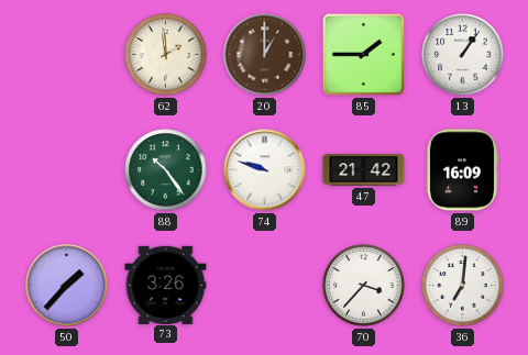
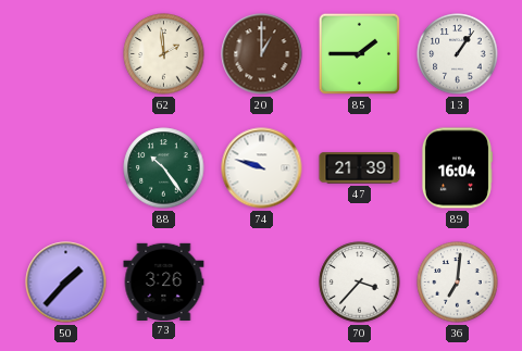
47: 21:42 -> 21:39 (360, 168)
89: 16:09 -> 16:04 (457, 168)
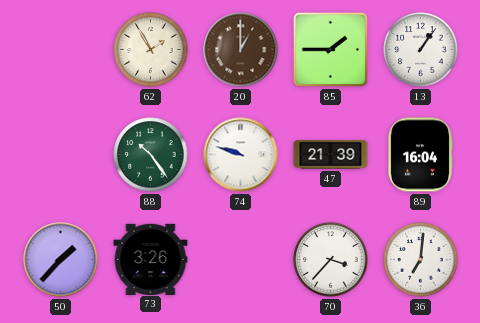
62: 1:59 -> 1:55 (151, 50)
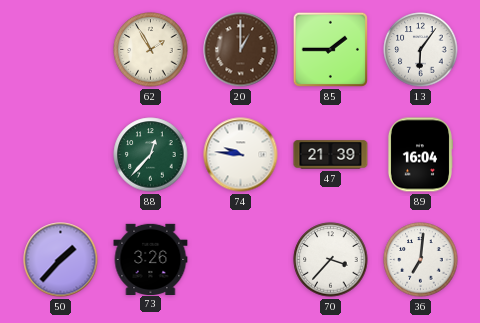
13: 1:06 -> 6:06 (421, 50)
88: 10:24 -> 12:37 (151, 155)
74: 9:48 -> 9:46 (241, 155)
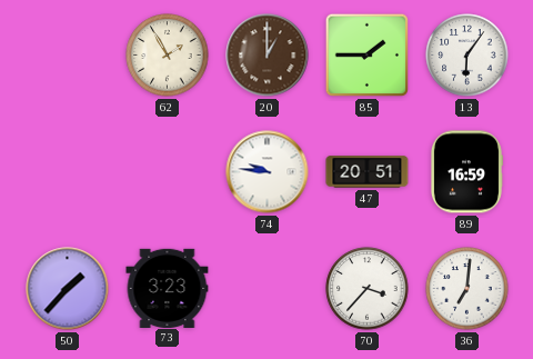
88: 12:37 -> none (151, 155)
47: 21:39 -> 20:51 (368, 172)
89: 16:04 -> 16:59 (466, 172)
73: 3:26 -> 3:23 (168, 288)
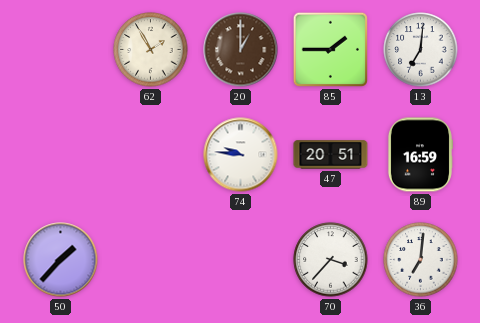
13: 6:06 -> 7:01 (421, 50)
73: 3:23 -> none (168, 288)
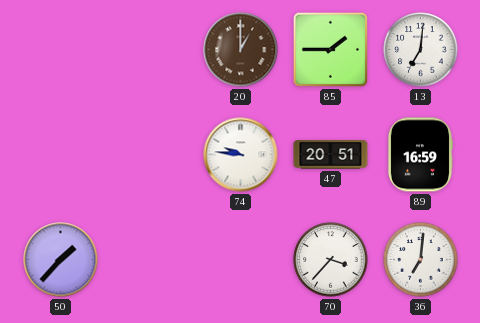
62: 1:55 -> none (151, 50)
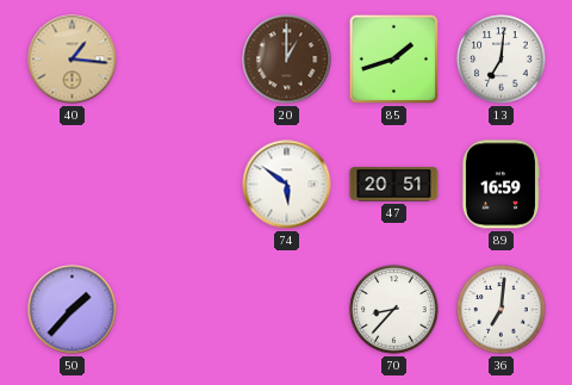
40: none -> 1:16 (73, 60)
85: 1:45 -> 1:42 (393, 58)
74: 9:46 -> 5:51 (287, 185)
70: 3:37 -> 8:37 (394, 310)
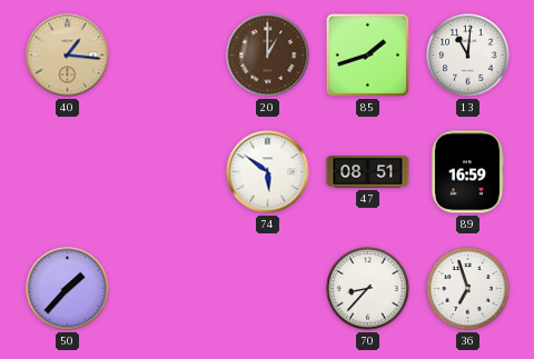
13: 7:01 -> 11:01 (468, 56)
47: 20:51 -> 08:51 (368, 172)
36: 7:01 -> 6:57 (468, 289)
